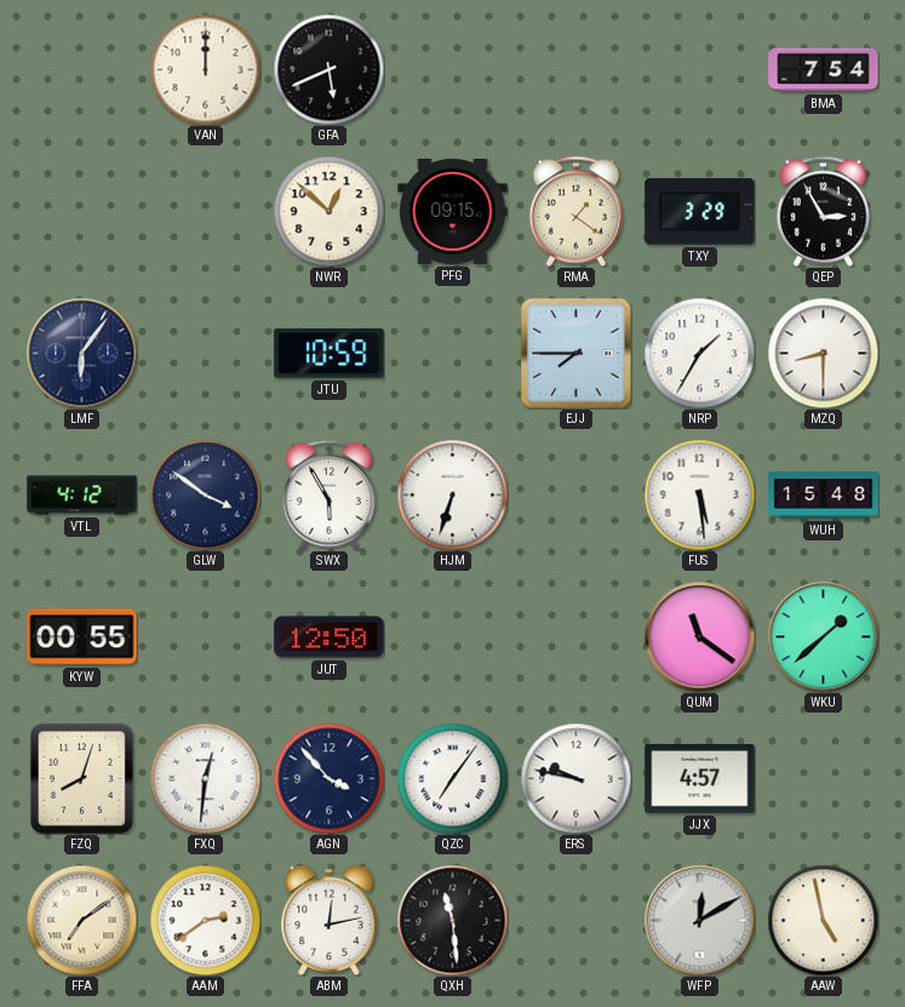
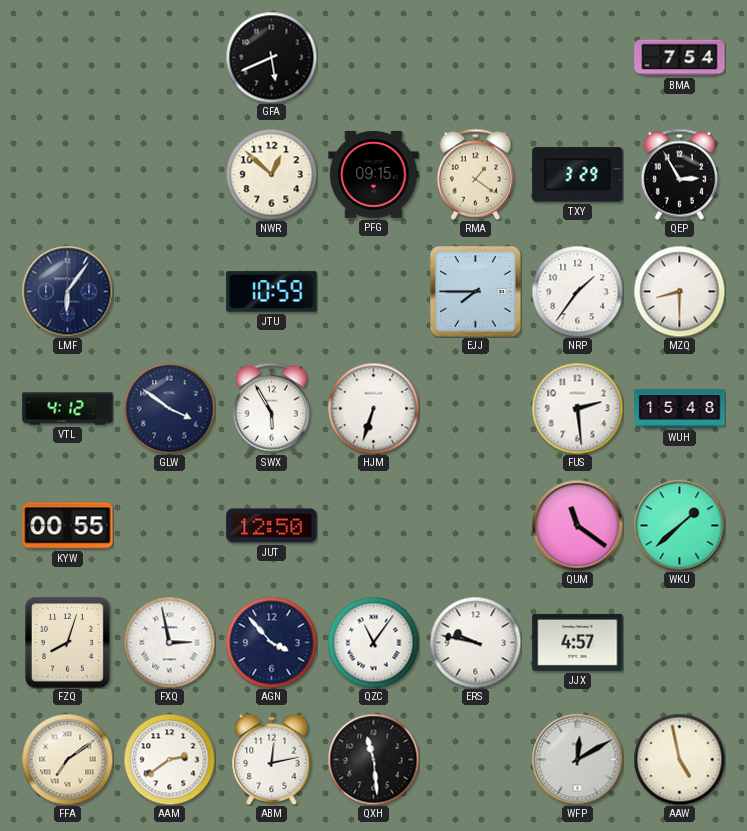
VAN: 12:00 -> none (205, 69)
NRP: 1:35 -> 1:36 (577, 291)
FUS: 5:29 -> 2:29 (577, 408)
FXQ: 12:31 -> 2:58 (169, 642)
QZC: 7:06 -> 11:06 (373, 642)
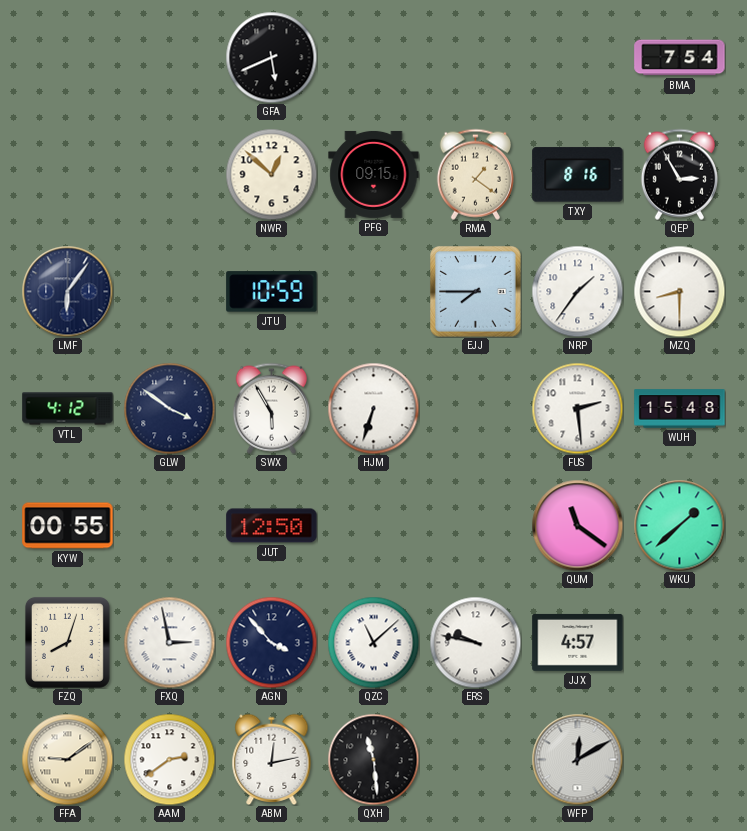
TXY: 3:29 -> 8:16 (578, 175)
QZC: 11:06 -> 11:08 (373, 642)
FFA: 7:09 -> 9:09 (67, 759)
AAW: 4:58 -> none (679, 759)
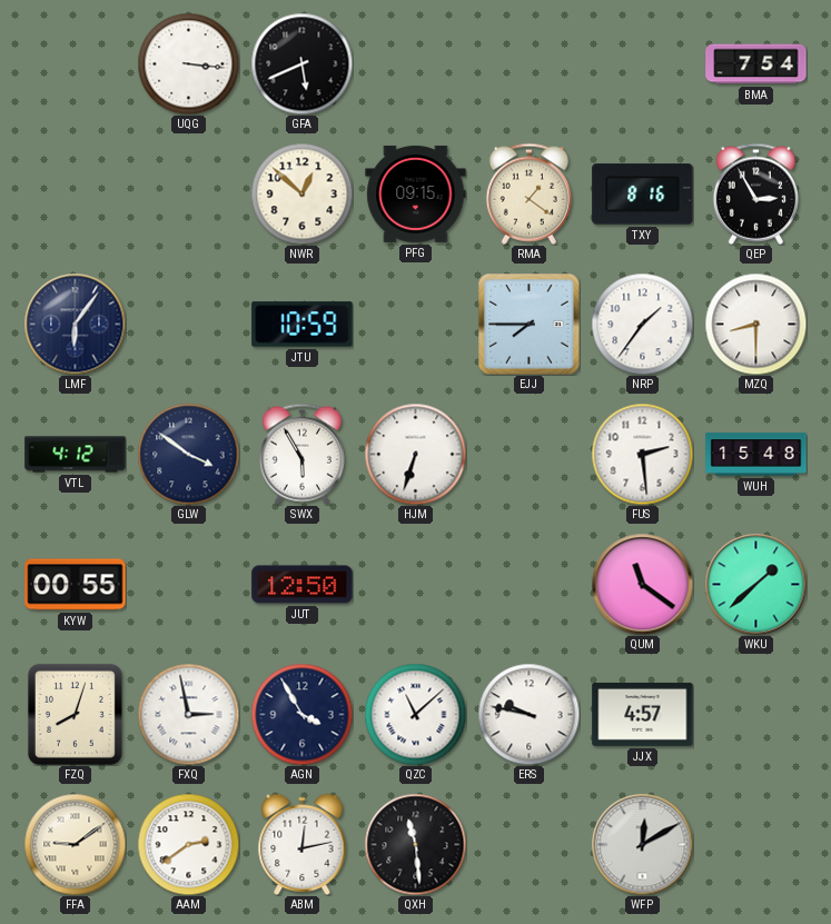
UQG: none -> 3:16 (188, 63)
AGN: 3:53 -> 3:55 (301, 714)
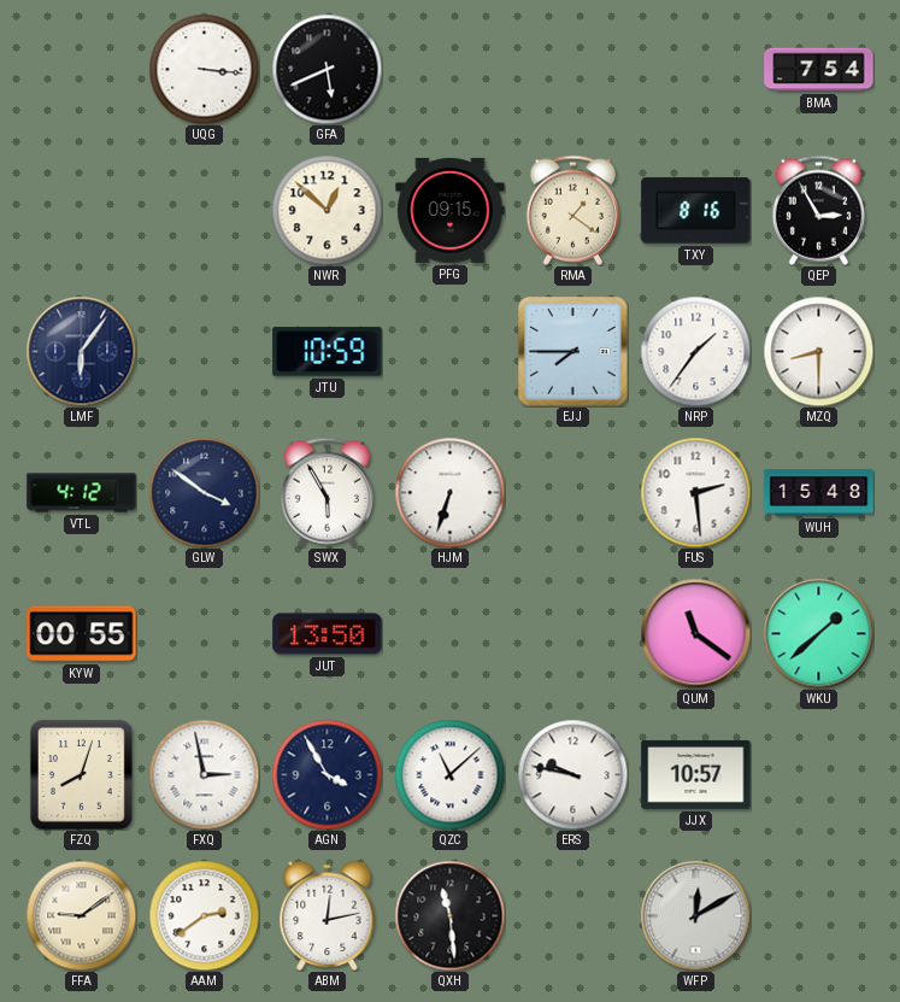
JUT: 12:50 -> 13:50 (328, 634)
JJX: 4:57 -> 10:57 (696, 774)
